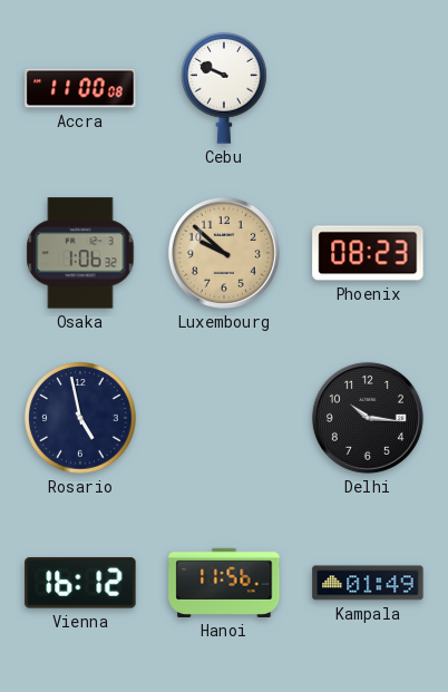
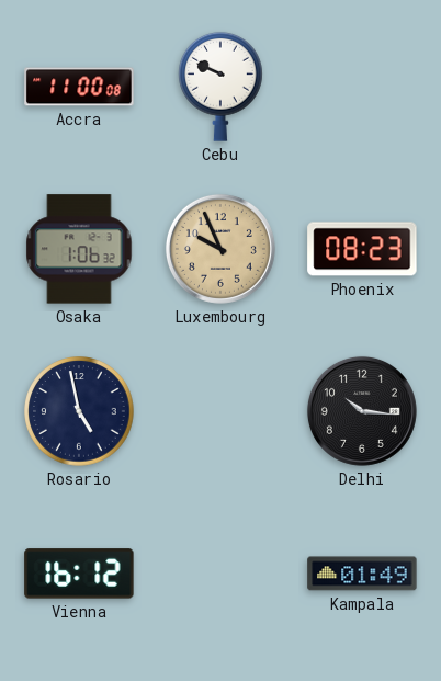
Luxembourg: 9:52 -> 9:56 (220, 249)
Hanoi: 11:56 -> none (224, 583)
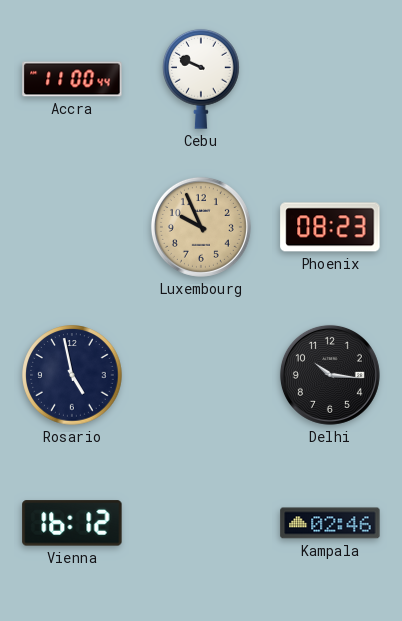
Accra: 11:00:08 -> 11:00:44 (72, 79)
Osaka: 1:06 -> none (79, 249)
Kampala: 01:49 -> 02:46 (330, 523)
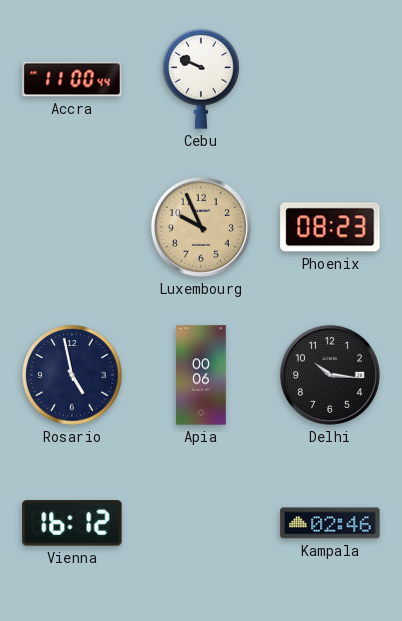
Apia: none -> 00:06 (201, 375)
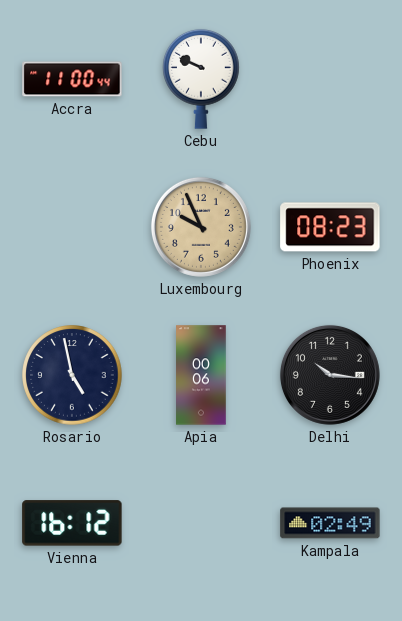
Kampala: 02:46 -> 02:49 (330, 523)
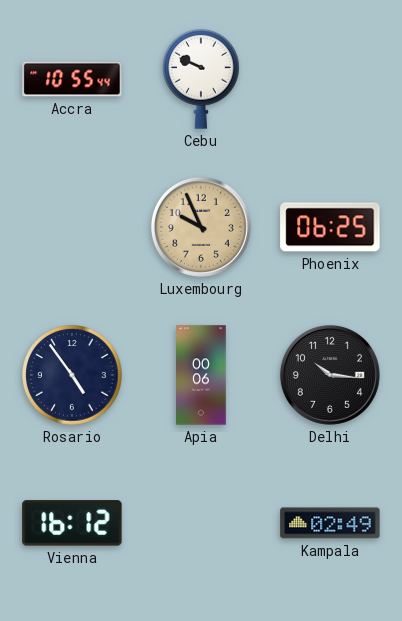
Accra: 11:00 -> 10:55 (72, 79)
Phoenix: 08:23 -> 06:25 (330, 227)
Rosario: 4:58 -> 4:54 (72, 375)
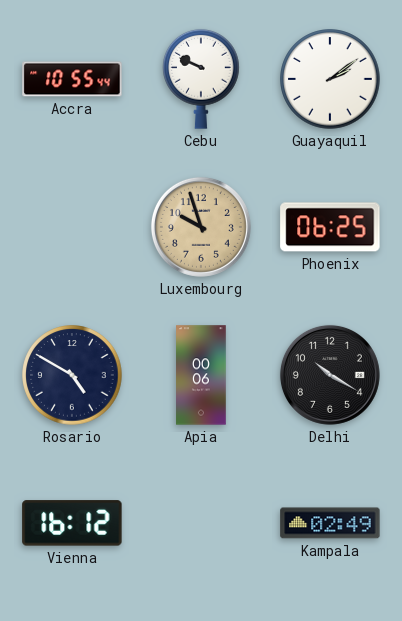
Guayaquil: none -> 2:09 (330, 79)
Luxembourg: 9:56 -> 9:57 (201, 227)
Rosario: 4:54 -> 4:50 (72, 375)
Delhi: 10:16 -> 10:20 (330, 375)
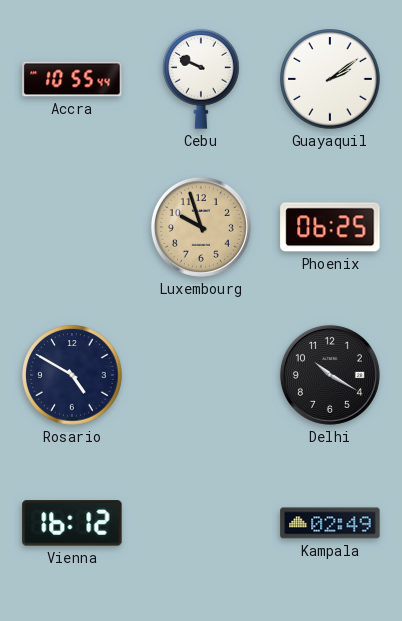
Apia: 00:06 -> none (201, 375)
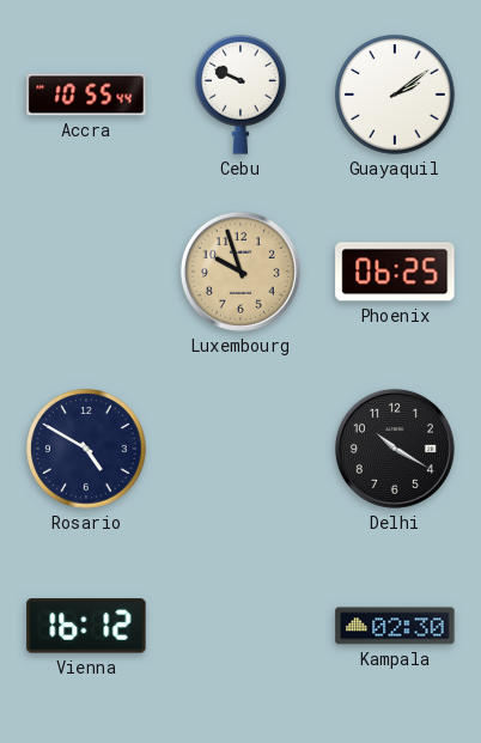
Kampala: 02:49 -> 02:30 (395, 626)
